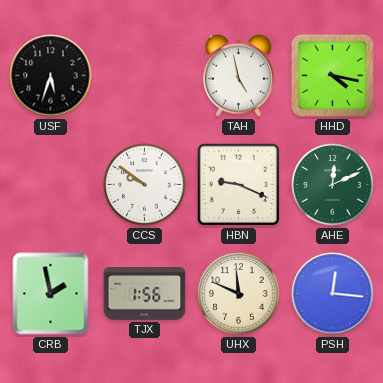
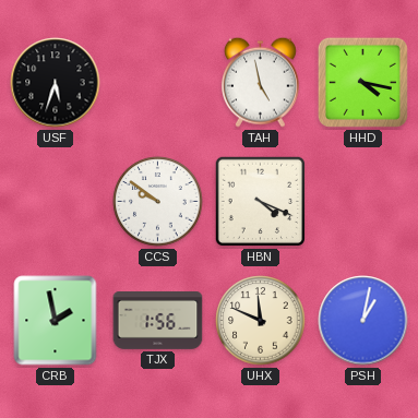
HBN: 9:19 -> 4:19 (261, 202)
AHE: 12:11 -> none (333, 185)
PSH: 12:16 -> 1:02 (363, 321)
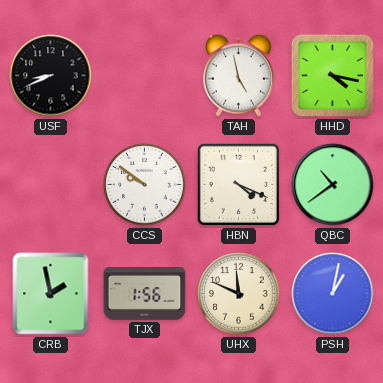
USF: 5:33 -> 8:41 (51, 76)
QBC: none -> 10:39 (333, 185)
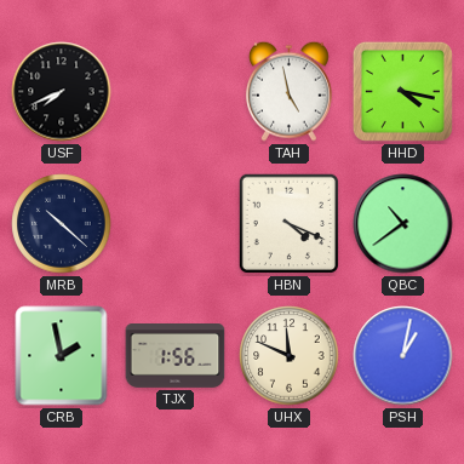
USF: 8:41 -> 7:41 (62, 92)
MRB: none -> 10:22 (62, 224)
CCS: 9:51 -> none (145, 185)
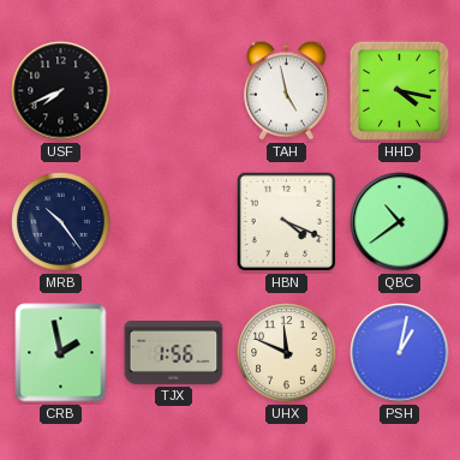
MRB: 10:22 -> 10:24 (61, 222)
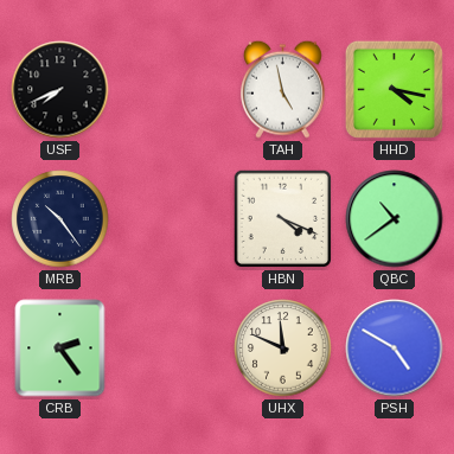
CRB: 1:58 -> 2:24 (60, 349)
TJX: 1:56 -> none (174, 353)
PSH: 1:02 -> 4:50 (395, 349)
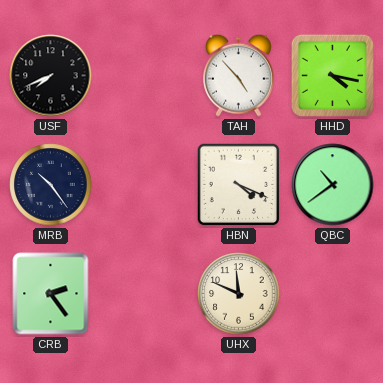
TAH: 4:58 -> 4:53 (238, 75)
PSH: 4:50 -> none (395, 349)
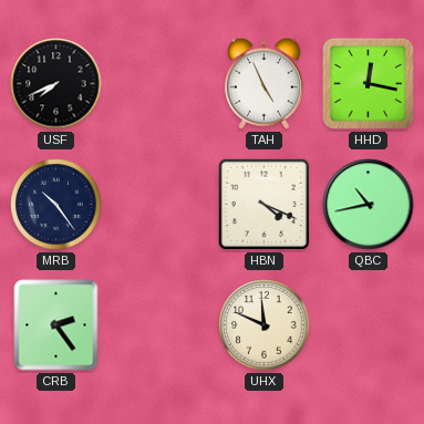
TAH: 4:53 -> 4:56 (263, 83)
HHD: 4:17 -> 12:17 (368, 83)
QBC: 10:39 -> 10:43 (369, 205)
